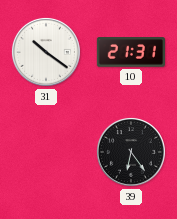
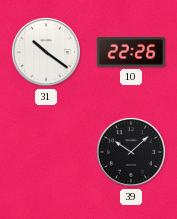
10: 21:31 -> 22:26 (130, 52)
39: 6:24 -> 10:08 (131, 152)
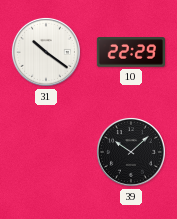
10: 22:26 -> 22:29 (130, 52)
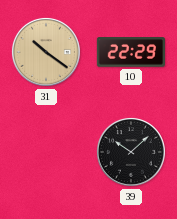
31 dial: white -> champagne (46, 52)
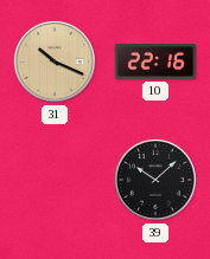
31: 10:21 -> 10:19 (55, 61)
10: 22:29 -> 22:16 (154, 61)
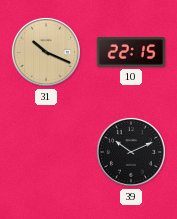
10: 22:16 -> 22:15 (130, 52)
39: 10:08 -> 10:11 (131, 152)
